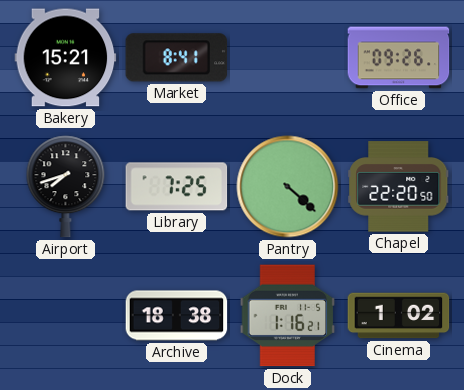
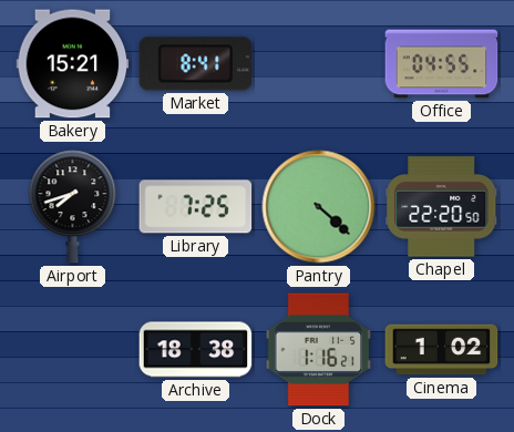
Office: 09:26 -> 04:55 (442, 64)
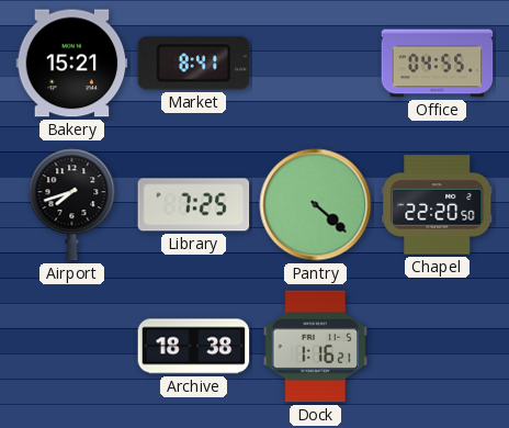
Cinema: 1:02 -> none (442, 350)
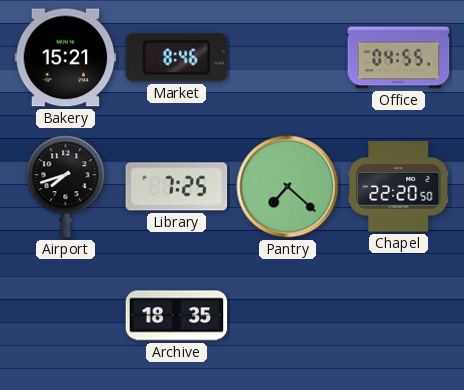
Market: 8:41 -> 8:46 (177, 58)
Pantry: 4:22 -> 7:22 (288, 187)
Archive: 18:38 -> 18:35 (177, 316)
Dock: 1:16 -> none (316, 347)
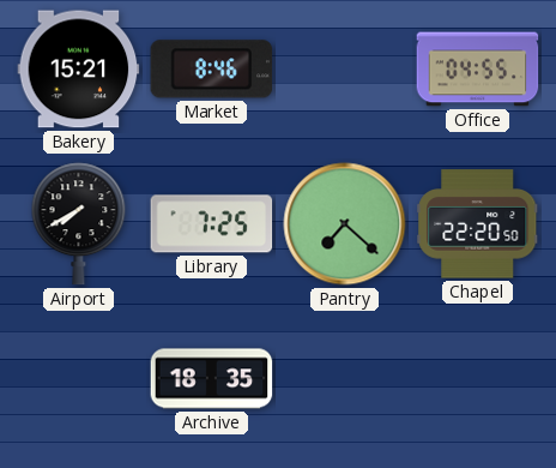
Airport: 7:42 -> 7:40 (79, 224)
